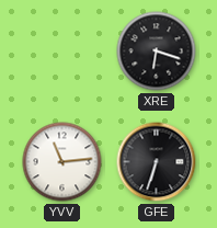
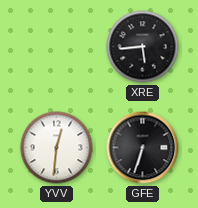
XRE: 6:18 -> 5:44 (143, 47)
YVV: 11:14 -> 12:31 (57, 148)
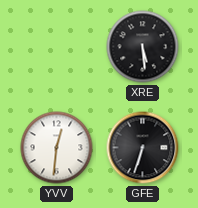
XRE: 5:44 -> 5:29 (143, 47)
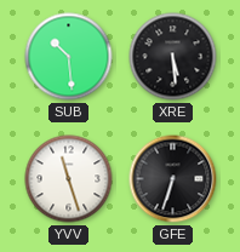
SUB: none -> 10:29 (69, 57)
YVV: 12:31 -> 11:27 (69, 179)
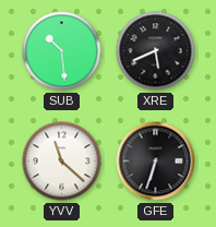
XRE: 5:29 -> 5:41 (156, 51)
YVV: 11:27 -> 11:22 (62, 162)
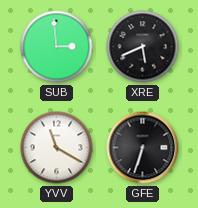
SUB: 10:29 -> 2:59 (57, 47)
YVV: 11:22 -> 11:20 (57, 148)
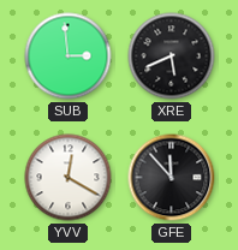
YVV: 11:20 -> 12:20 (69, 178)
GFE: 6:33 -> 11:53 (172, 178)
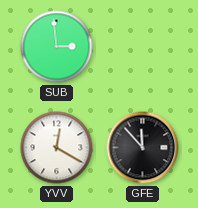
XRE: 5:41 -> none (172, 56)
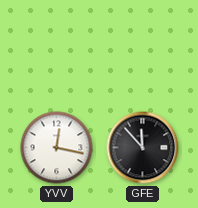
SUB: 2:59 -> none (57, 47)
YVV: 12:20 -> 12:17 (57, 148)
